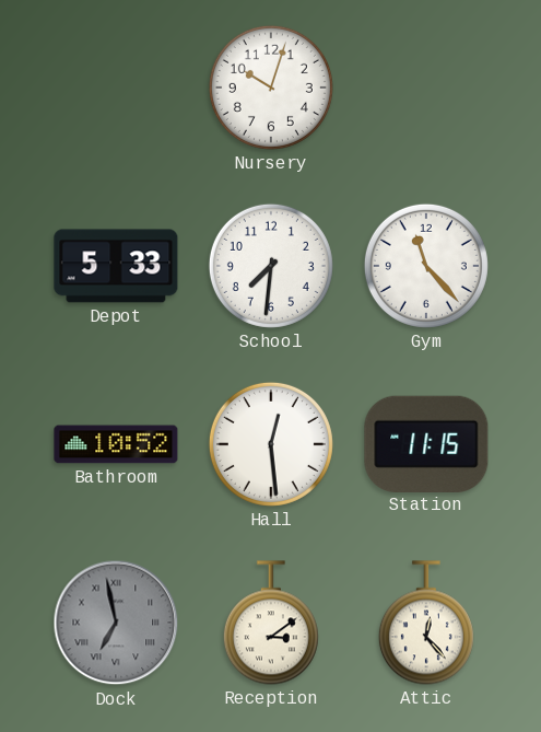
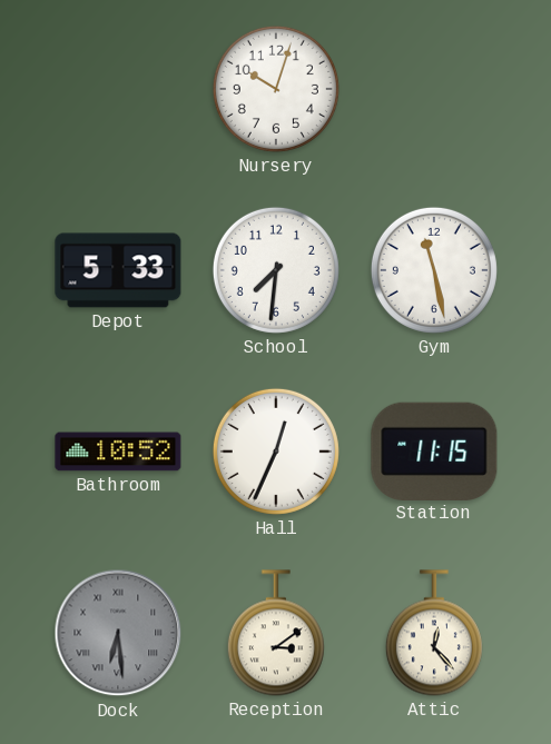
Gym: 11:23 -> 11:28 (434, 270)
Hall: 12:29 -> 12:34 (276, 452)
Dock: 6:58 -> 6:29 (118, 633)
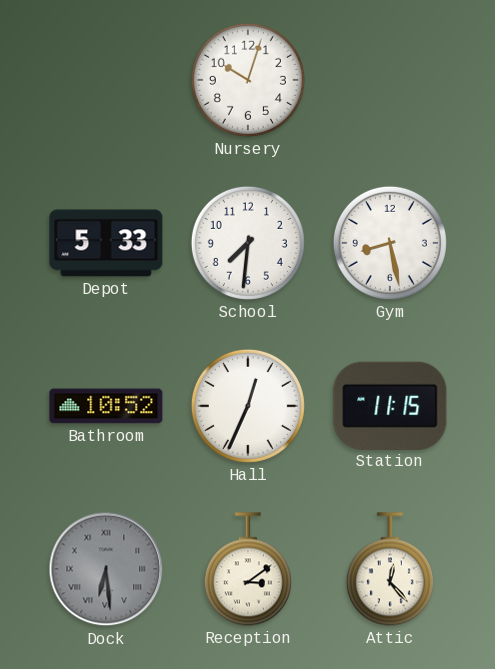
Gym: 11:28 -> 8:28 (390, 243)
